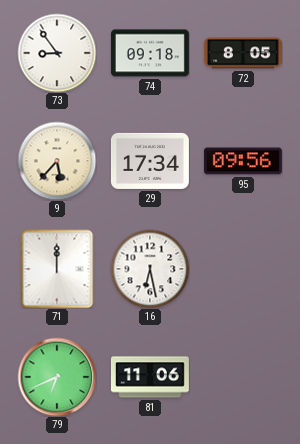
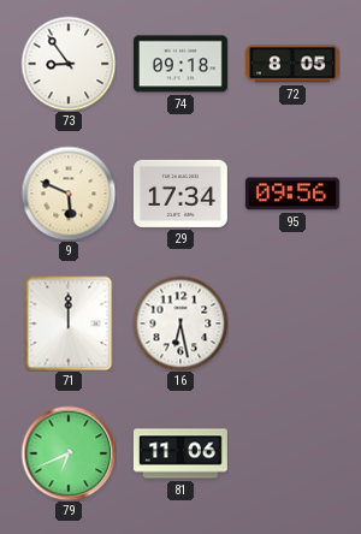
9: 5:37 -> 5:49 (69, 194)
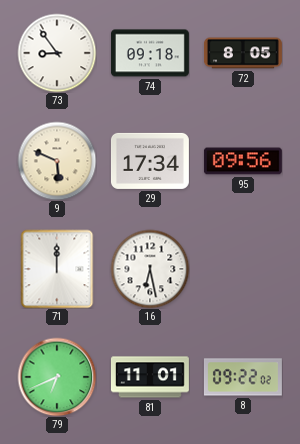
81: 11:06 -> 11:01 (150, 377)
8: none -> 09:22 (243, 377)
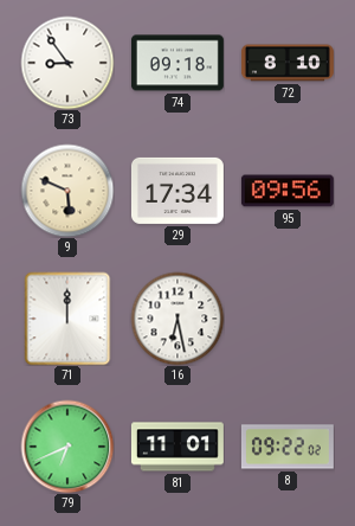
72: 8:05 -> 8:10 (288, 63)
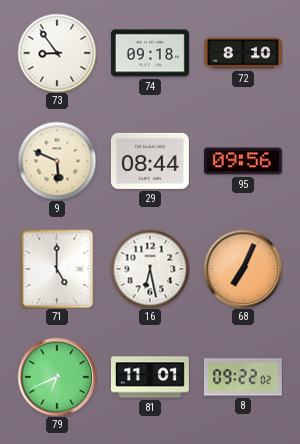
29: 17:34 -> 08:44 (150, 161)
71: 12:00 -> 5:00 (57, 269)
68: none -> 7:04 (243, 269)
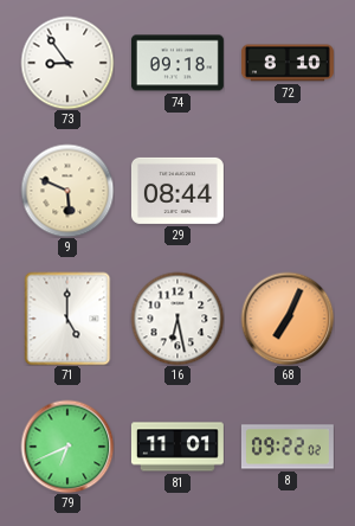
95: 09:56 -> none (243, 161)
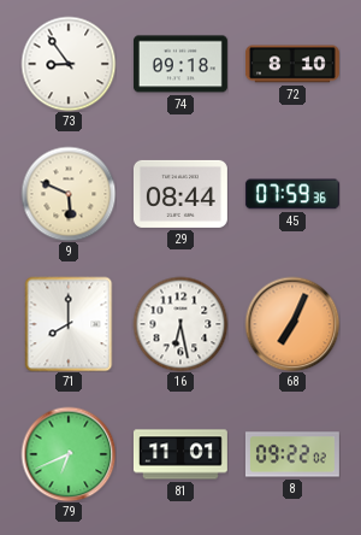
45: none -> 07:59 (292, 194)
71: 5:00 -> 8:00 (69, 324)
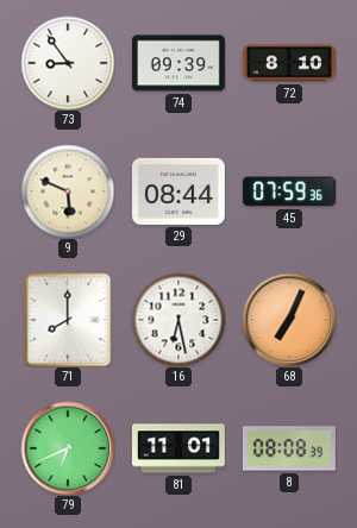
74: 09:18 -> 09:39 (178, 63)
8: 09:22 -> 08:08 (289, 448)
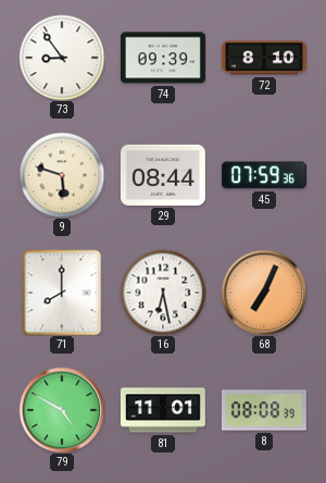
9: 5:49 -> 5:48 (62, 175)
79: 6:41 -> 4:50 (62, 410)
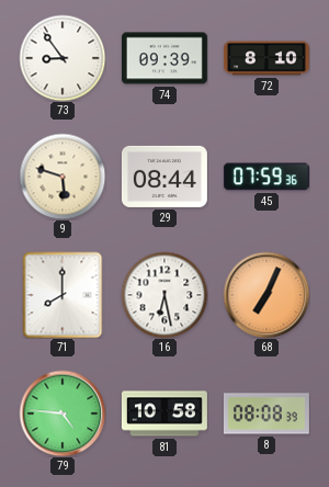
79: 4:50 -> 4:46 (63, 414)
81: 11:01 -> 10:58 (164, 414)
